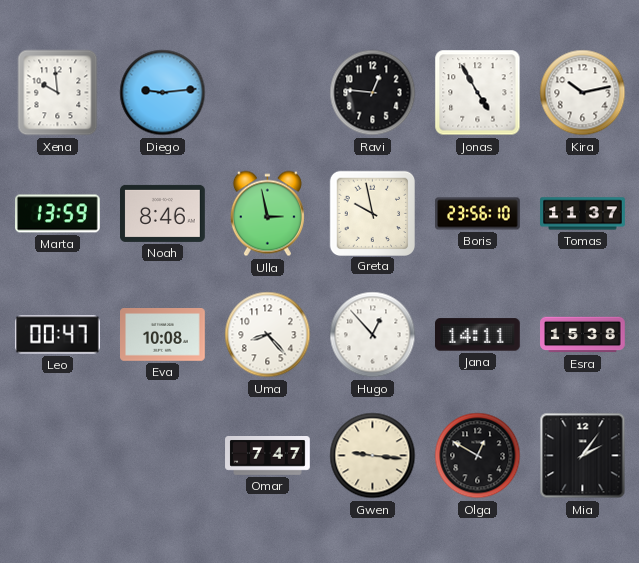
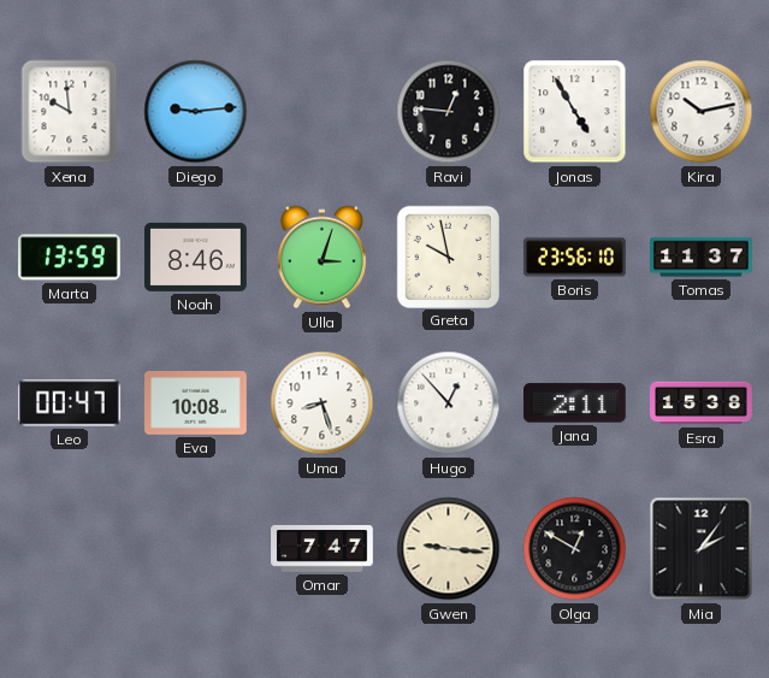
Ulla: 2:58 -> 3:03 (321, 258)
Uma: 8:23 -> 8:27 (323, 403)
Jana: 14:11 -> 2:11 (575, 403)
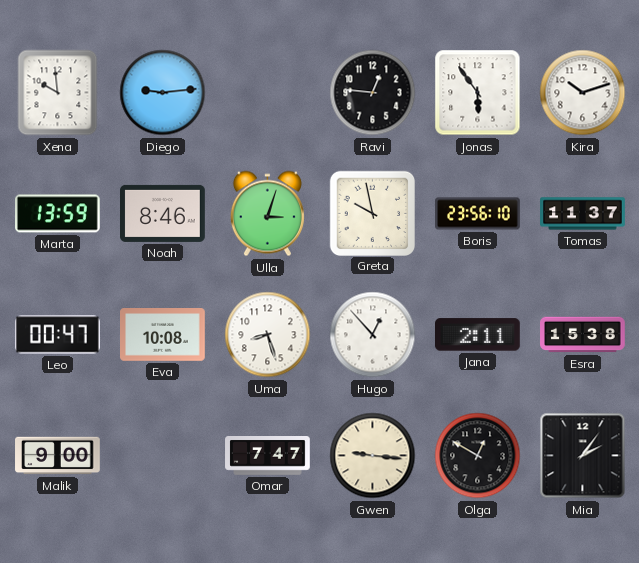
Jonas: 4:55 -> 5:54 (478, 93)
Kira: 10:13 -> 10:12 (583, 93)
Malik: none -> 9:00 (58, 456)
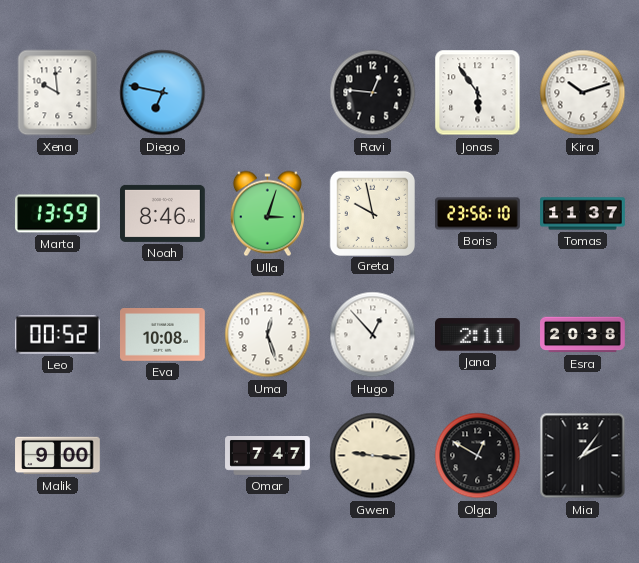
Diego: 9:14 -> 6:47 (163, 93)
Leo: 00:47 -> 00:52 (58, 335)
Uma: 8:27 -> 12:27 (268, 335)
Esra: 15:38 -> 20:38 (583, 335)
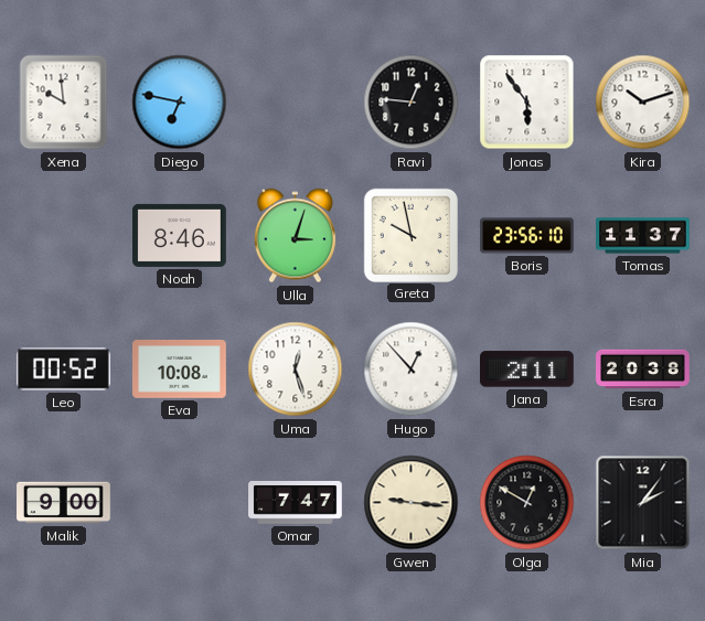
Marta: 13:59 -> none (58, 214)
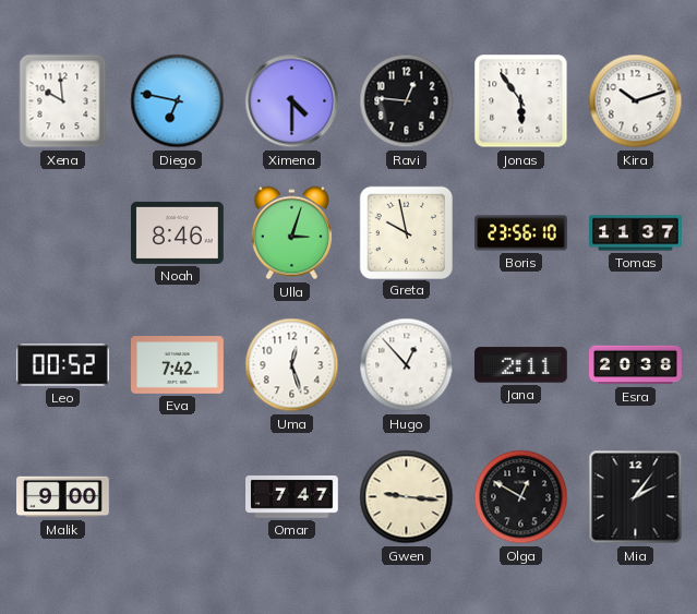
Ximena: none -> 4:30 (292, 101)
Eva: 10:08 -> 7:42 (178, 365)
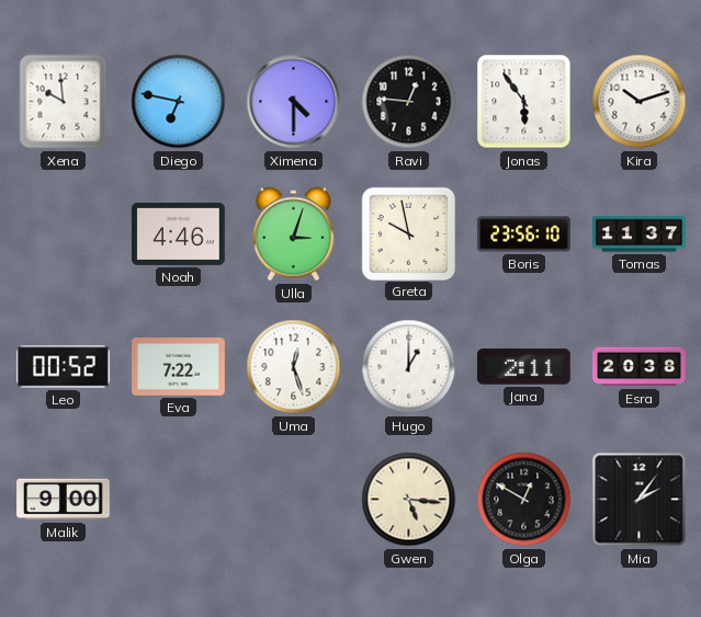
Noah: 8:46 -> 4:46 (179, 233)
Eva: 7:42 -> 7:22 (179, 367)
Hugo: 12:53 -> 1:00 (409, 367)
Omar: 7:47 -> none (292, 497)
Gwen: 9:16 -> 5:16 (409, 500)
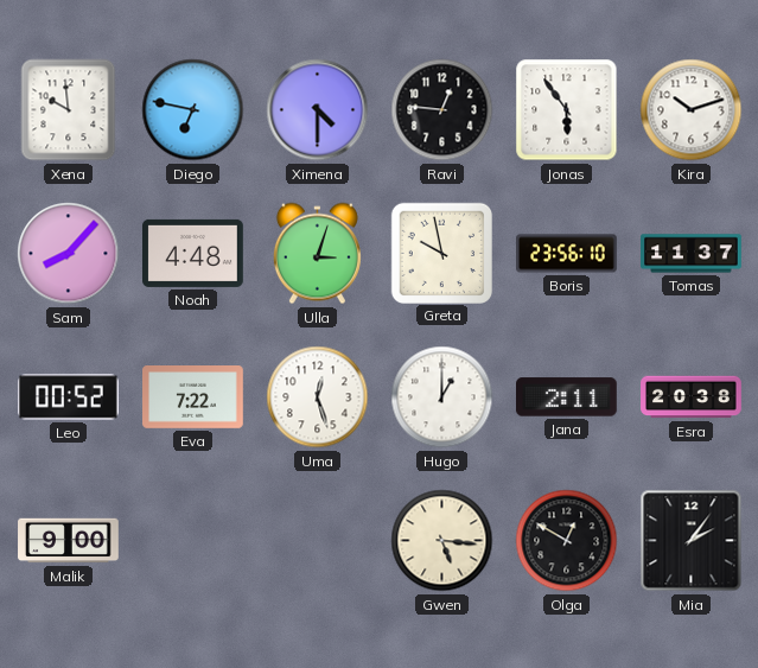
Sam: none -> 8:07 (69, 254)
Noah: 4:46 -> 4:48 (193, 253)
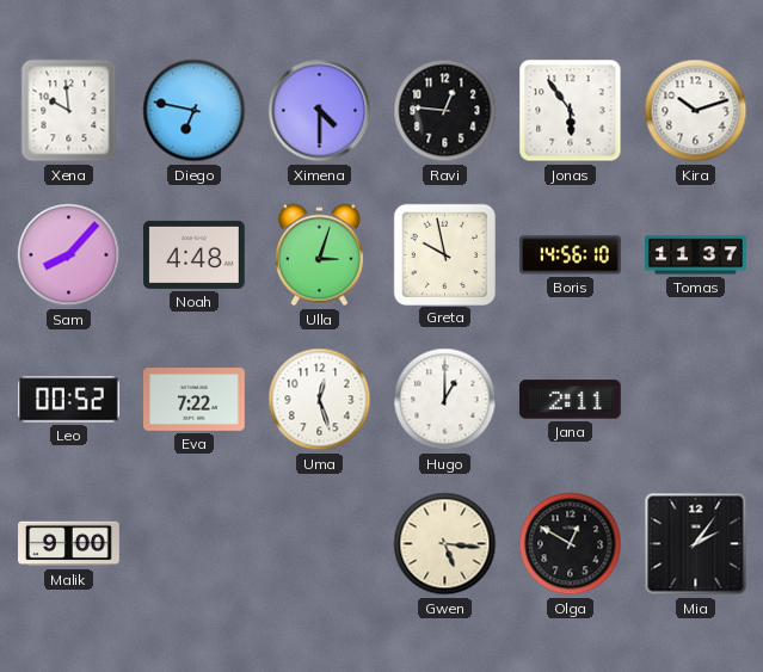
Boris: 23:56 -> 14:56 (571, 255)
Esra: 20:38 -> none (692, 397)
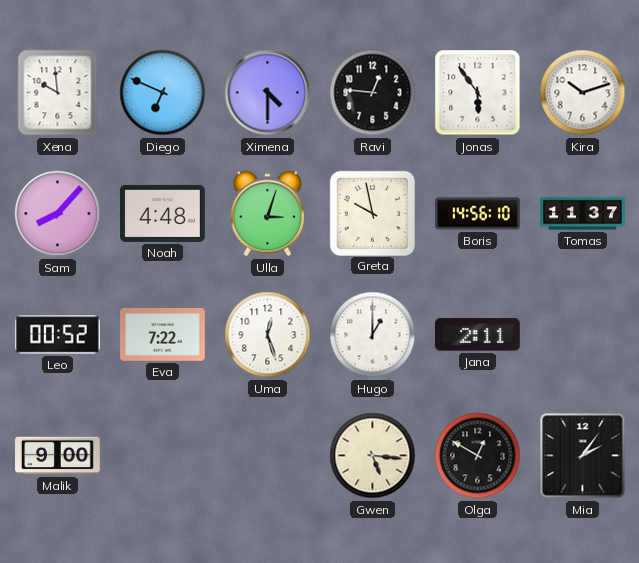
Diego: 6:47 -> 6:49 (163, 93)
